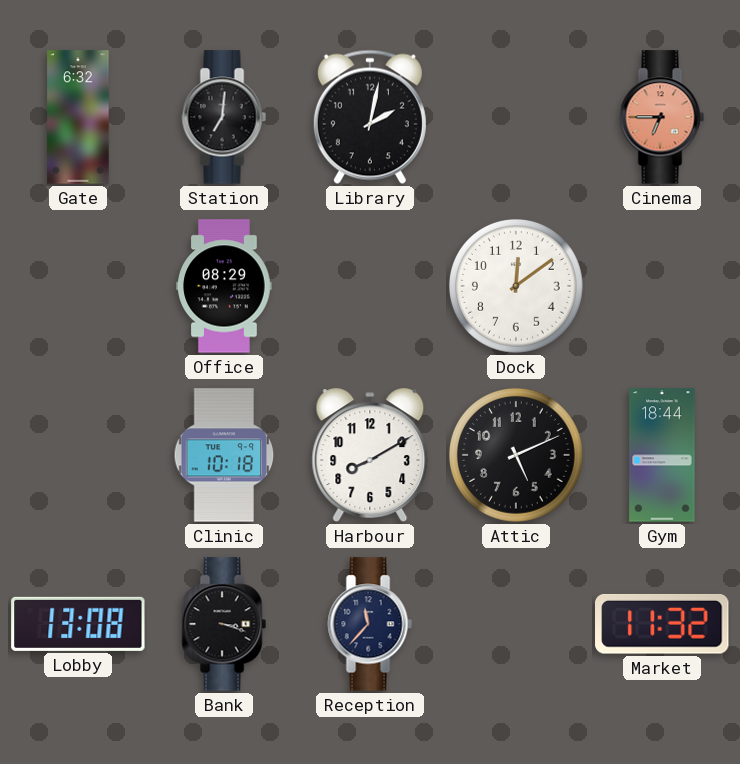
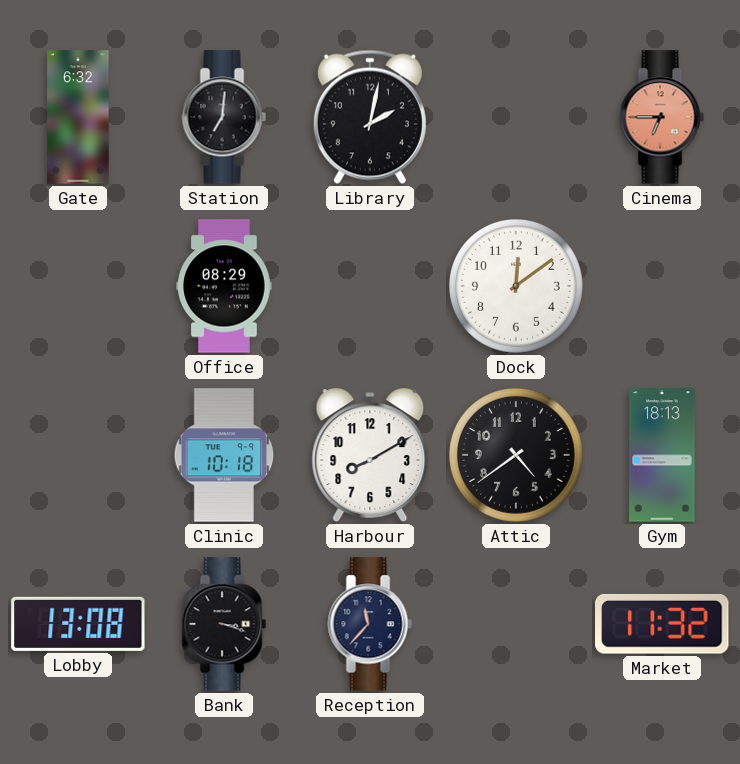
Attic: 5:11 -> 4:39 (516, 455)
Gym: 18:44 -> 18:13 (662, 455)
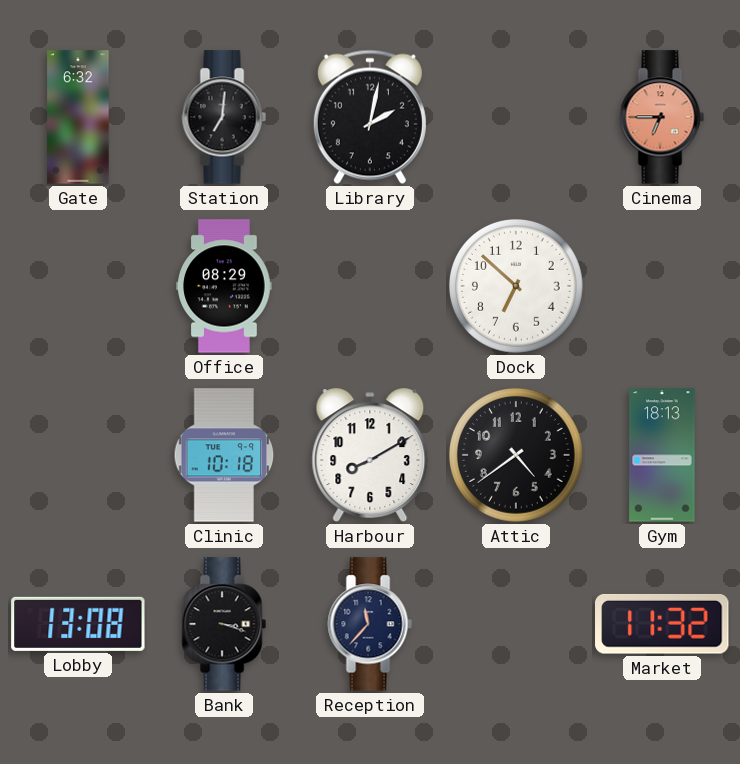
Dock: 12:09 -> 6:52 (516, 286)
